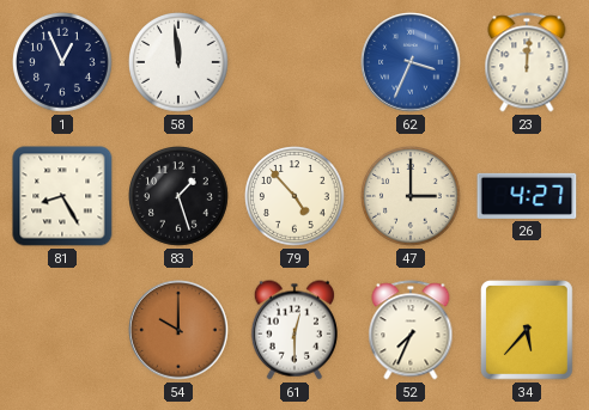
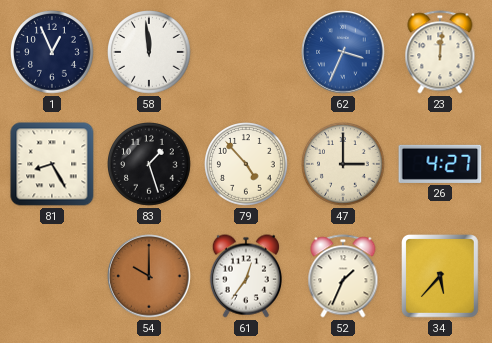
61: 12:30 -> 12:36 (246, 276)
52: 7:34 -> 1:34 (343, 276)
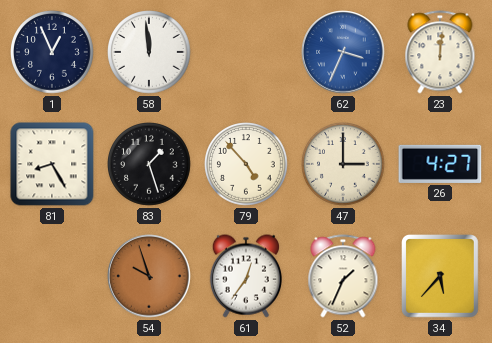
54: 10:00 -> 9:57 (149, 276)
